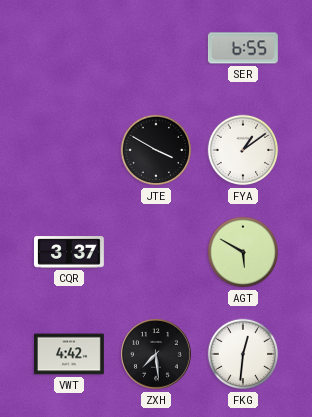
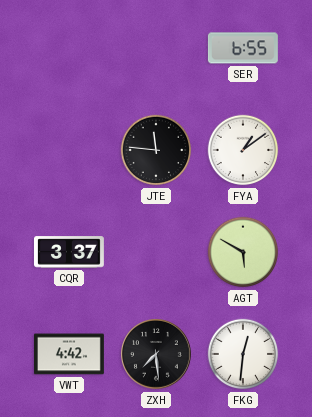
JTE: 3:50 -> 11:46 (156, 150)
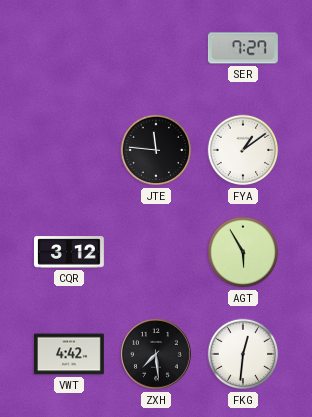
SER: 6:55 -> 7:27 (243, 48)
CQR: 3:37 -> 3:12 (69, 252)
AGT: 5:50 -> 5:55 (243, 252)
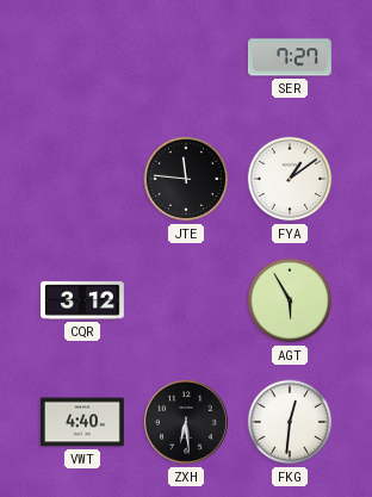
VWT: 4:42 -> 4:40 (82, 422)
ZXH: 7:29 -> 6:29 (187, 423)
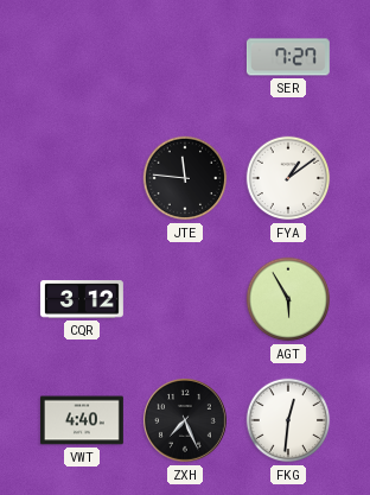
ZXH: 6:29 -> 7:26 (186, 421)
